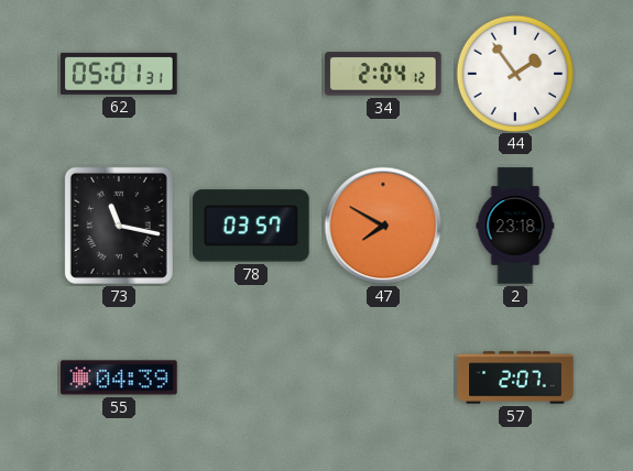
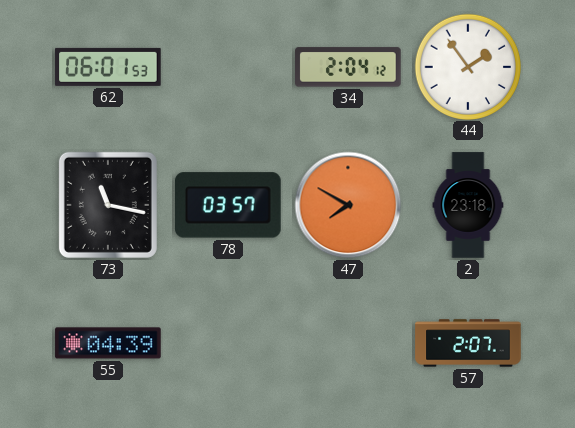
62: 05:01 -> 06:01 (108, 67)
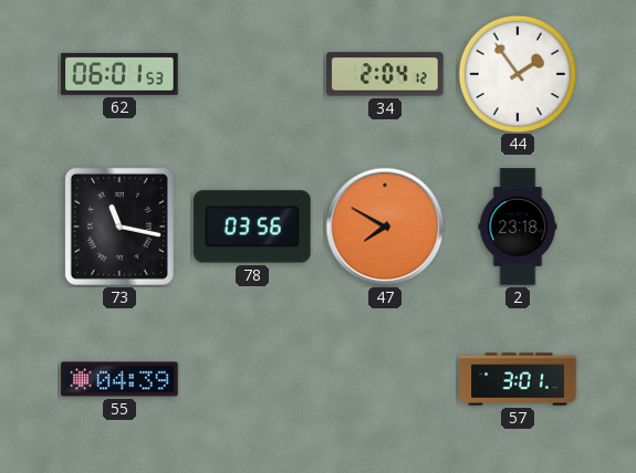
78: 03:57 -> 03:56 (253, 227)
57: 2:07 -> 3:01 (518, 379)
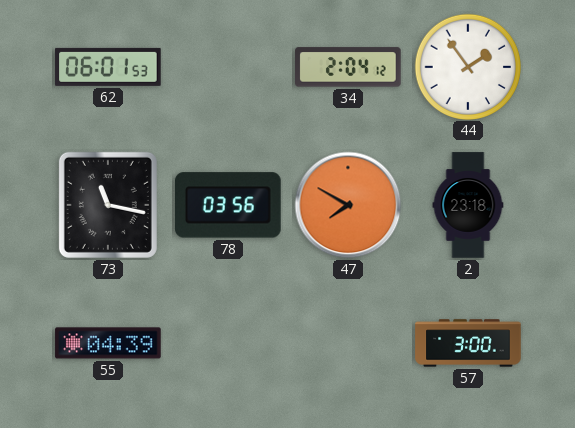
57: 3:01 -> 3:00 (468, 343)
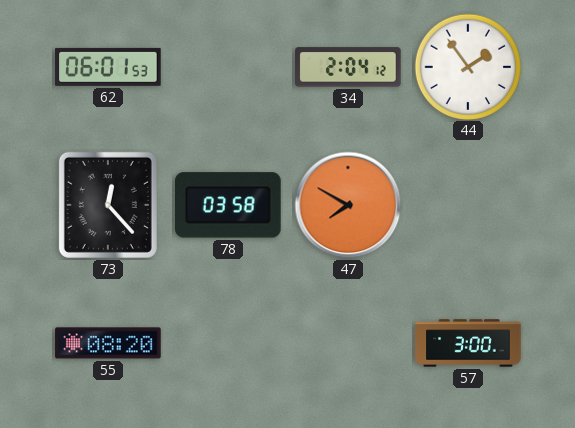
73: 11:17 -> 12:23 (108, 205)
78: 03:56 -> 03:58 (229, 205)
2: 23:18 -> none (468, 205)
55: 04:39 -> 08:20 (108, 343)
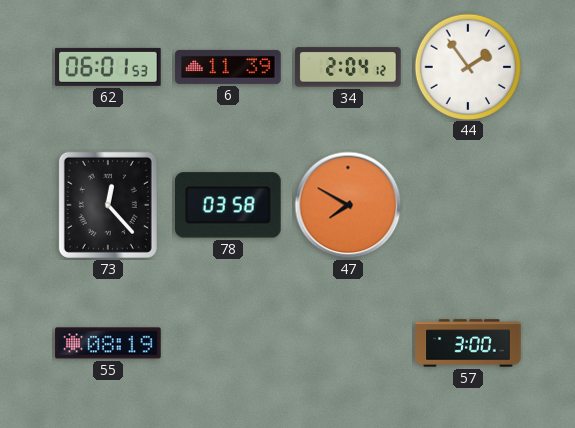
6: none -> 11:39 (228, 67)
55: 08:20 -> 08:19 (108, 343)
